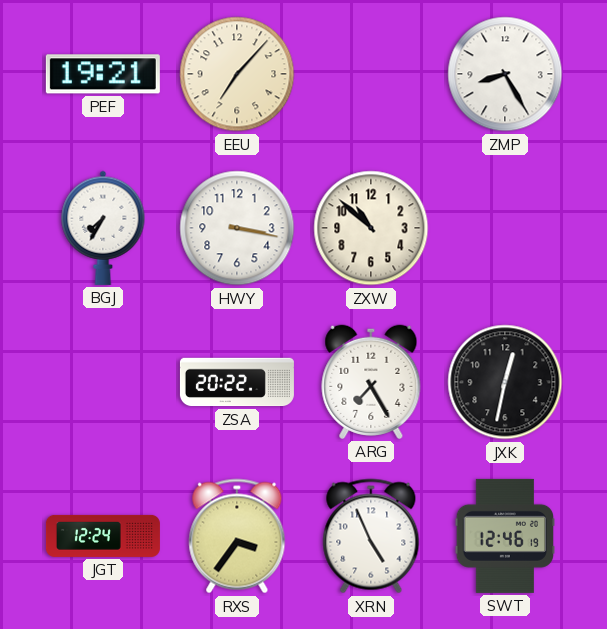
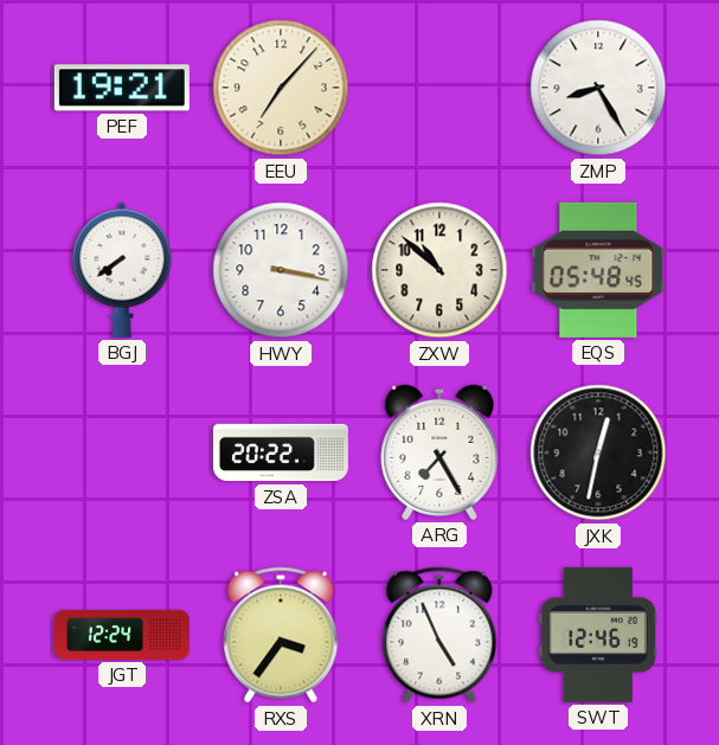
BGJ: 7:35 -> 7:39 (122, 270)
EQS: none -> 05:48 (598, 270)
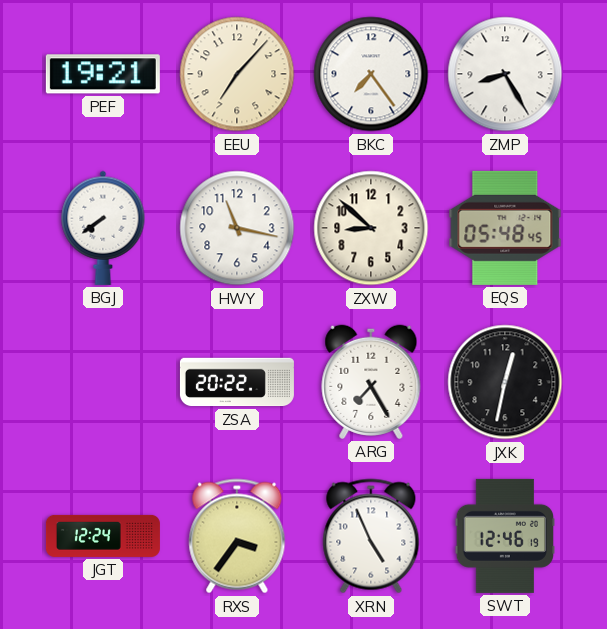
BKC: none -> 7:24 (371, 74)
HWY: 3:17 -> 11:17 (237, 228)
ZXW: 10:52 -> 8:52 (371, 228)
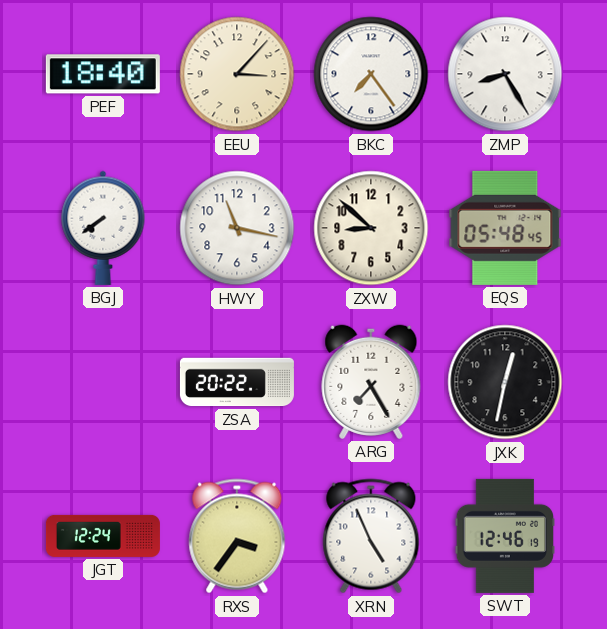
PEF: 19:21 -> 18:40 (103, 74)
EEU: 7:07 -> 3:07 (237, 74)
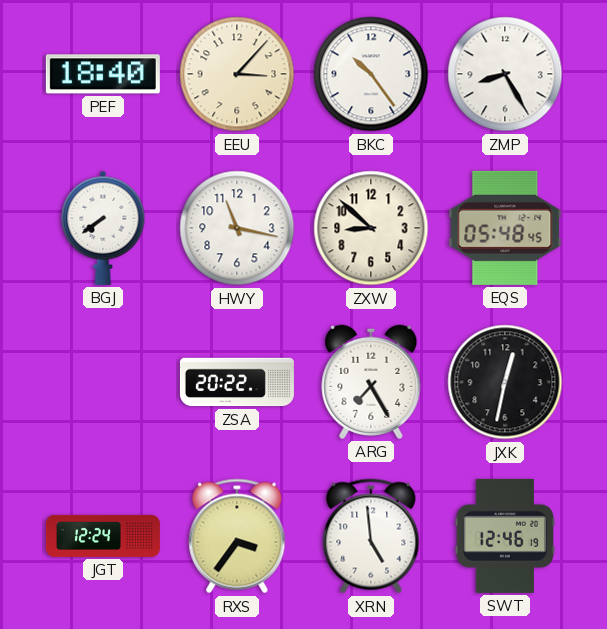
BKC: 7:24 -> 10:24 (371, 74)
XRN: 4:56 -> 4:59 (371, 536)
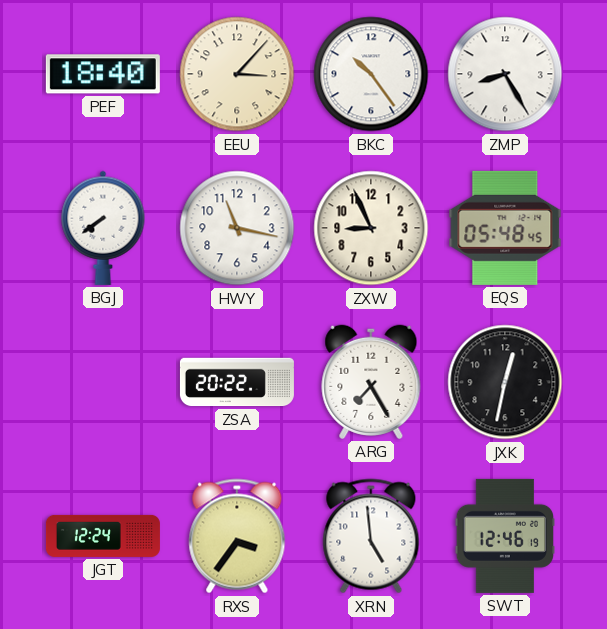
ZXW: 8:52 -> 8:56 (371, 228)
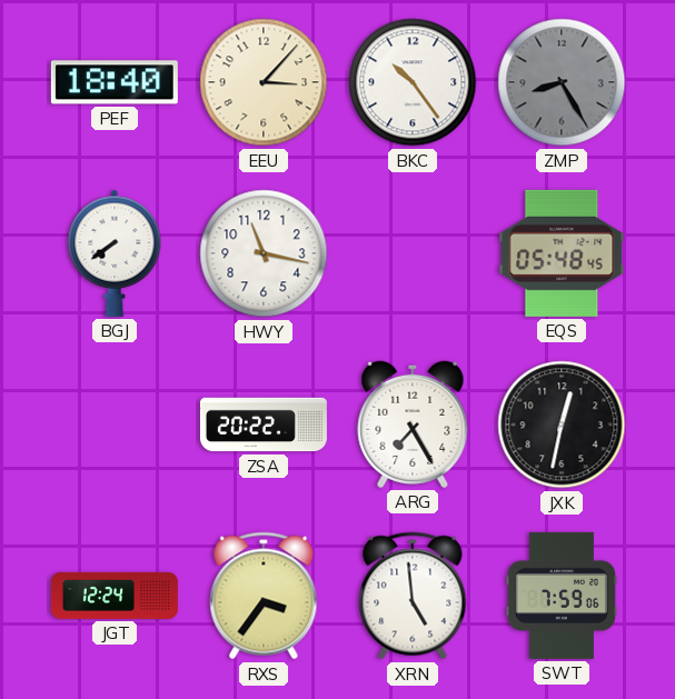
ZMP dial: white -> grey (562, 82)
ZXW: 8:56 -> none (371, 228)
SWT: 12:46 -> 7:59 (562, 596)
